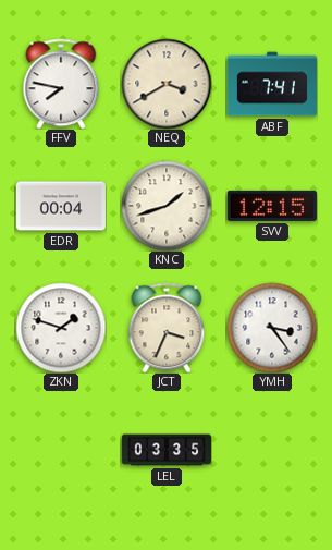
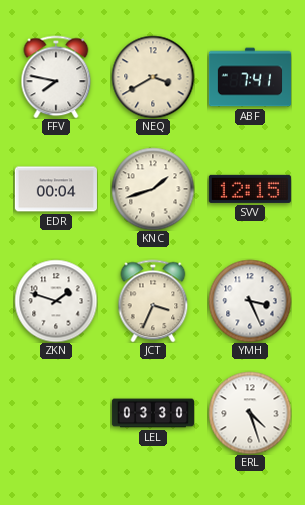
YMH: 3:24 -> 3:26 (250, 301)
LEL: 03:35 -> 03:30 (152, 413)
ERL: none -> 4:27 (250, 413)
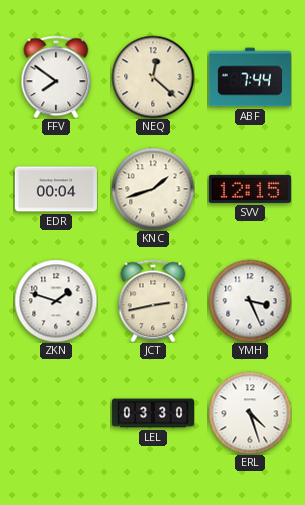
FFV: 7:47 -> 7:51 (56, 77)
NEQ: 3:40 -> 12:22 (153, 77)
ABF: 7:41 -> 7:44 (250, 77)
JCT: 3:34 -> 2:43 (153, 301)
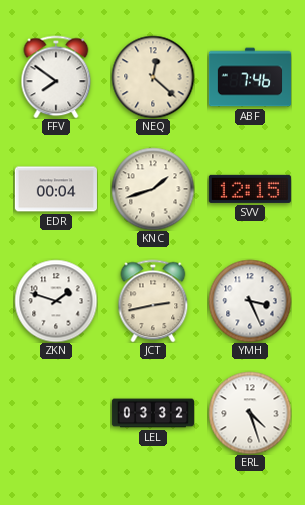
ABF: 7:44 -> 7:46 (250, 77)
LEL: 03:30 -> 03:32 (152, 413)
